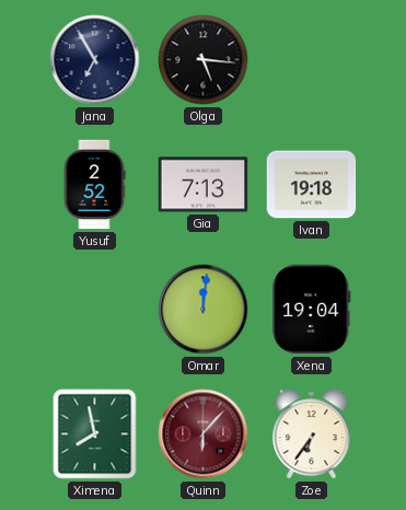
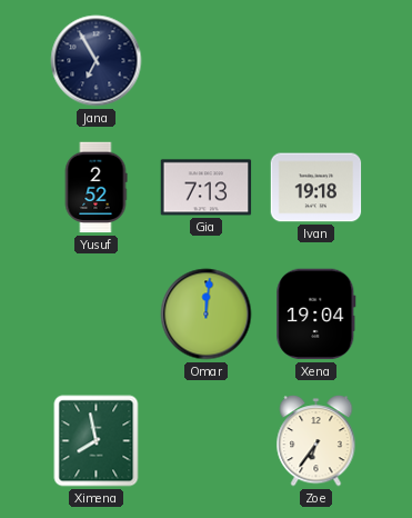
Olga: 5:16 -> none (204, 60)
Quinn: 6:07 -> none (204, 434)
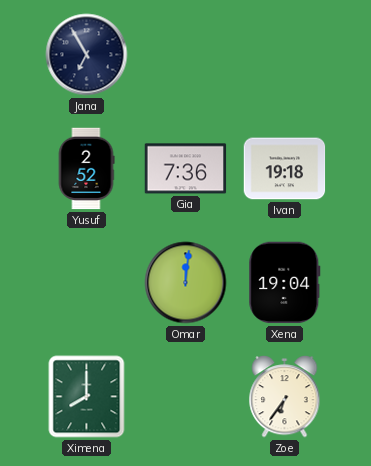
Gia: 7:13 -> 7:36 (186, 169)
Ximena: 7:58 -> 8:00 (87, 397)
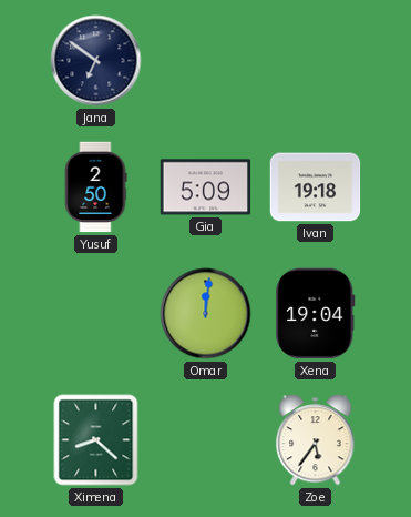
Jana: 6:55 -> 6:51 (96, 61)
Yusuf: 2:52 -> 2:50 (95, 187)
Gia: 7:36 -> 5:09 (206, 187)
Ximena: 8:00 -> 8:22 (96, 440)
Zoe: 6:36 -> 5:36 (316, 440)
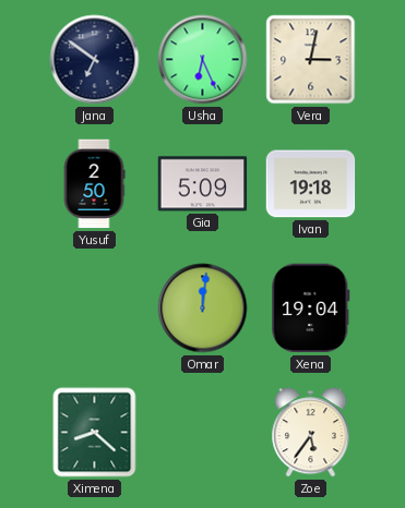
Usha: none -> 6:26 (203, 60)
Vera: none -> 3:02 (311, 60)
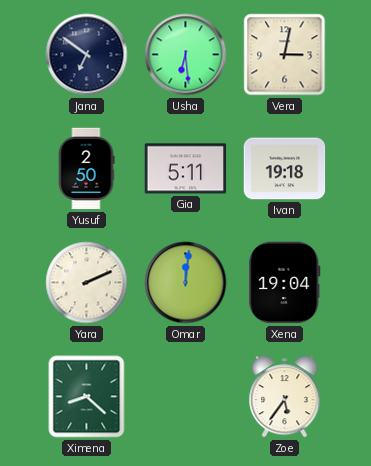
Usha: 6:26 -> 6:29 (186, 55)
Gia: 5:09 -> 5:11 (186, 169)
Yara: none -> 2:11 (87, 283)
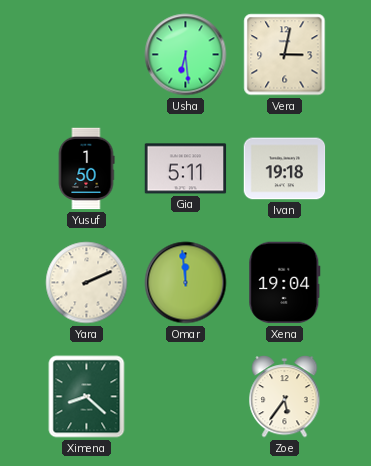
Jana: 6:51 -> none (87, 55)
Yusuf: 2:50 -> 1:50 (86, 169)
Omar: 12:01 -> 11:59 (186, 283)
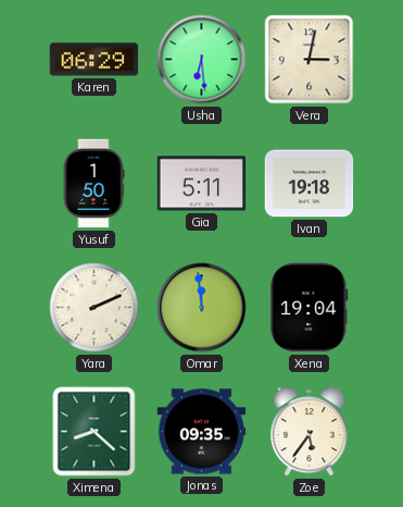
Karen: none -> 06:29 (95, 60)
Jonas: none -> 09:35 (202, 432)
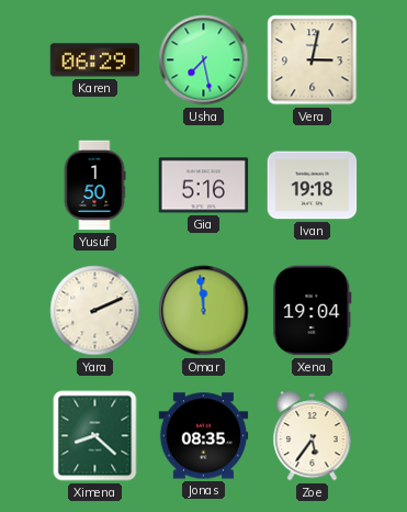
Usha: 6:29 -> 7:28 (204, 60)
Gia: 5:11 -> 5:16 (204, 186)
Jonas: 09:35 -> 08:35 (204, 436)
